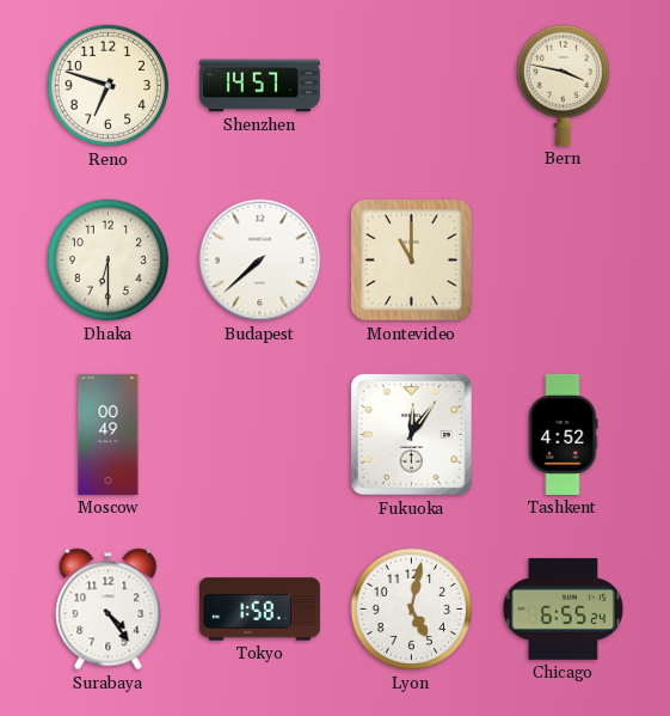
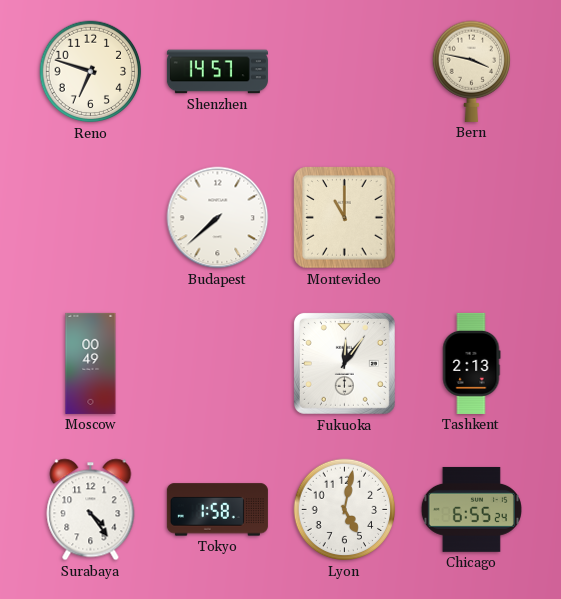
Dhaka: 6:30 -> none (109, 261)
Tashkent: 4:52 -> 2:13 (471, 363)
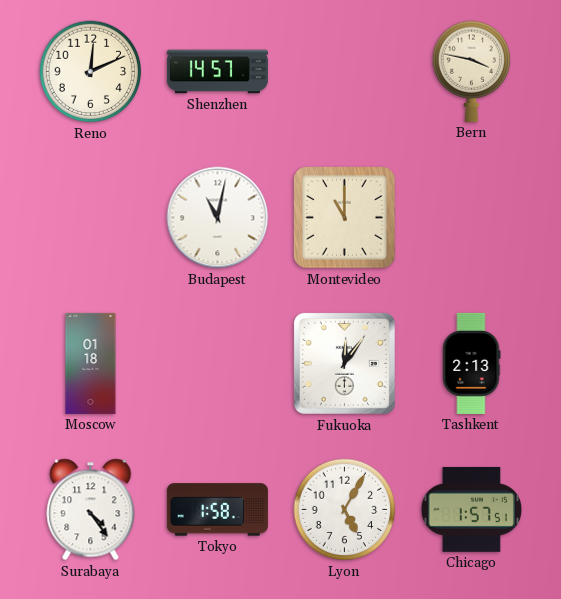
Reno: 6:48 -> 12:11 (91, 72)
Budapest: 7:38 -> 11:02 (218, 218)
Moscow: 00:49 -> 01:18 (91, 363)
Lyon: 5:02 -> 5:05 (345, 510)
Chicago: 6:55 -> 1:57 (471, 509)
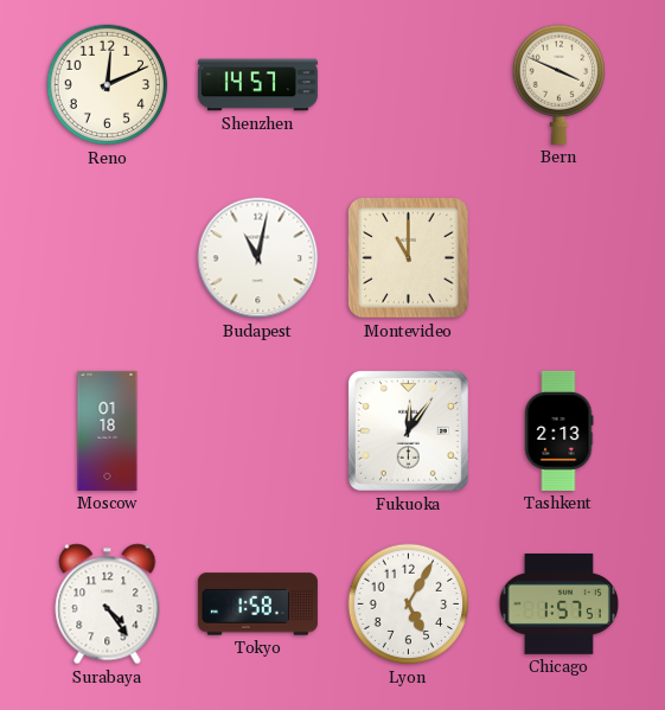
Bern: 3:47 -> 3:49 (558, 84)
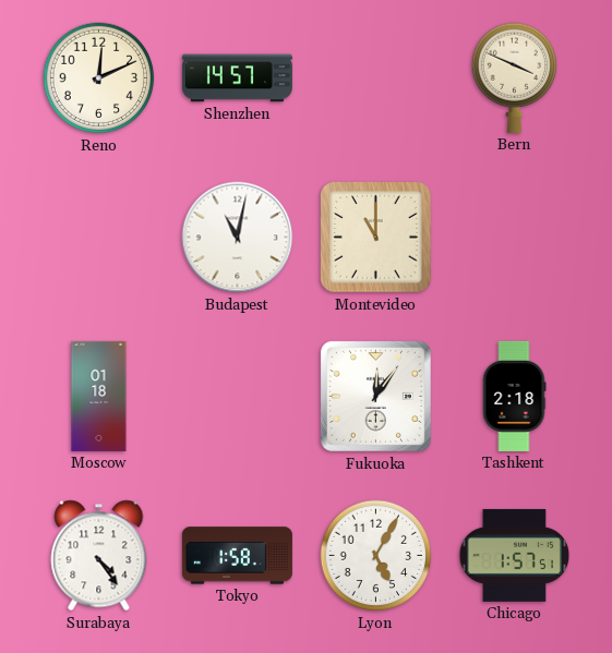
Tashkent: 2:13 -> 2:18 (514, 396)
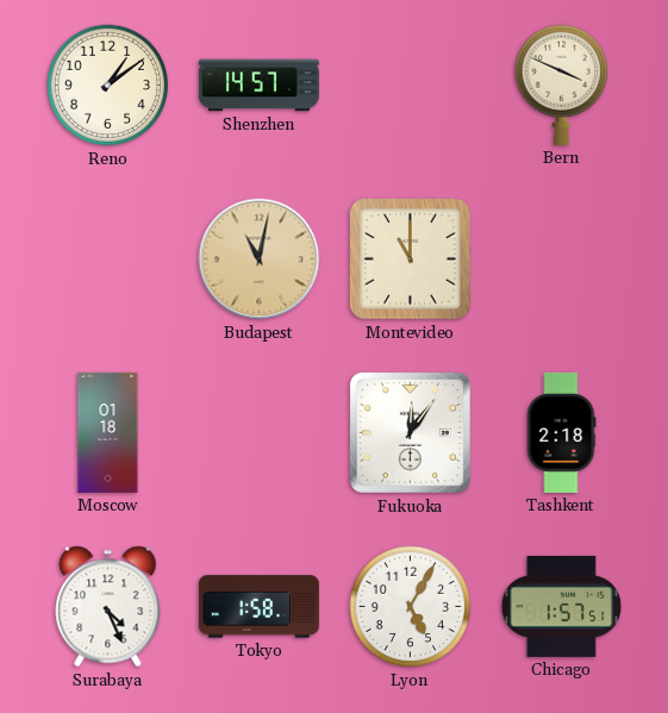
Reno: 12:11 -> 1:09 (108, 86)
Budapest dial: white -> champagne (260, 259)
Surabaya: 4:24 -> 4:26 (108, 607)
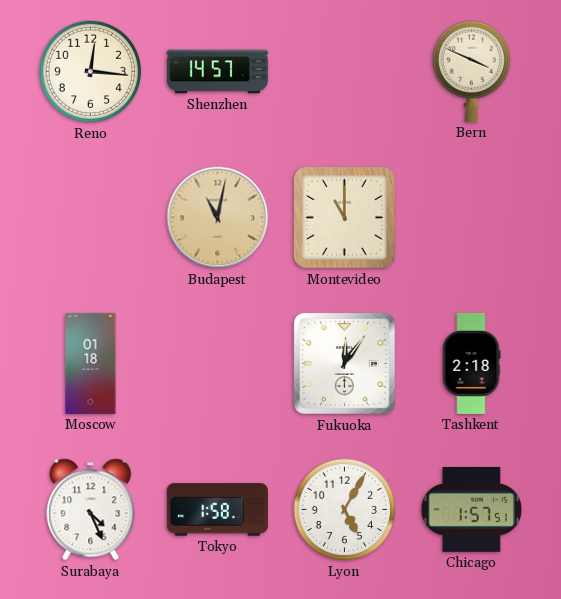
Reno: 1:09 -> 12:16 (91, 72)
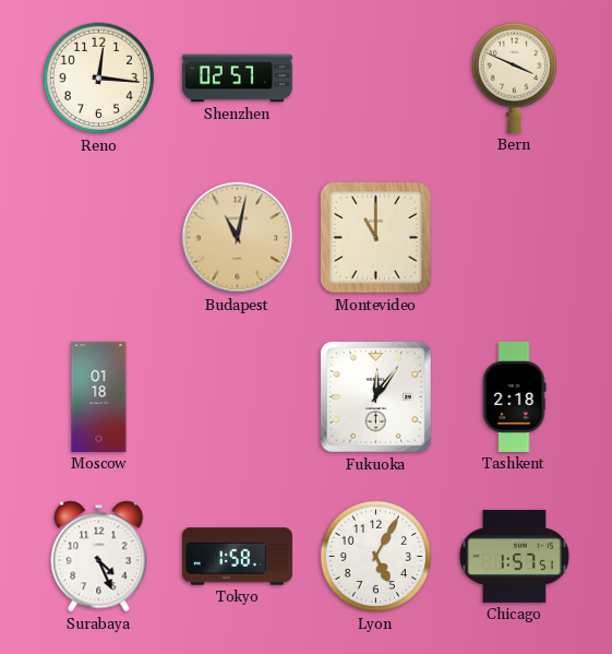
Shenzhen: 14:57 -> 02:57 (237, 79)
